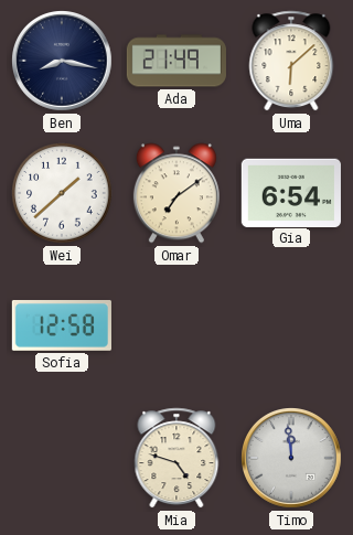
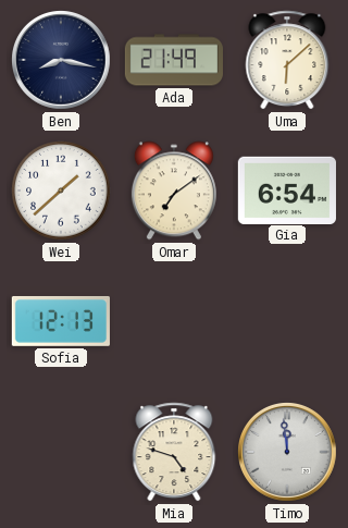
Sofia: 12:58 -> 12:13 (61, 321)
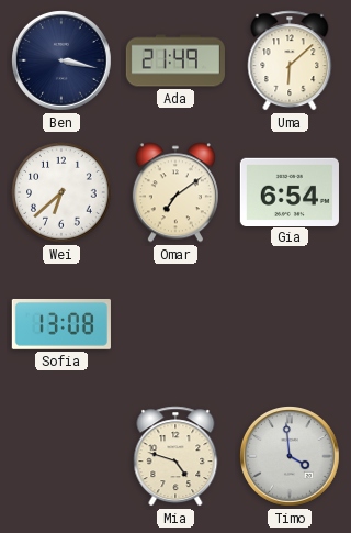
Ben: 8:17 -> 3:17 (63, 62)
Wei: 1:38 -> 6:38 (61, 192)
Sofia: 12:13 -> 13:08 (61, 324)
Timo: 11:59 -> 3:59 (291, 457)
